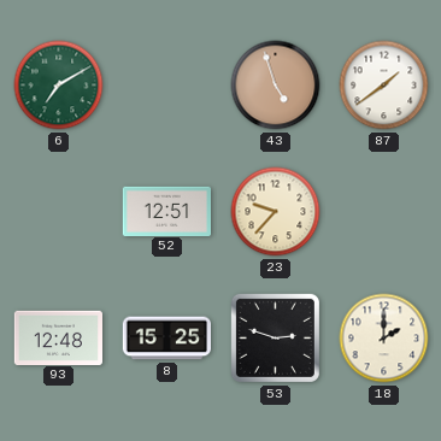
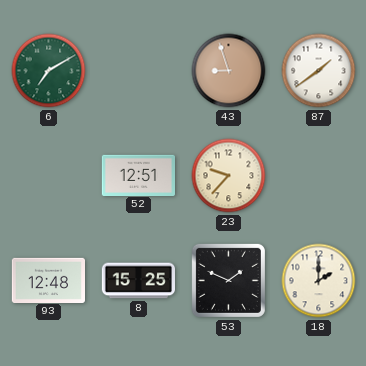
43: 4:57 -> 8:57 (229, 71)
53: 2:48 -> 1:49 (228, 280)
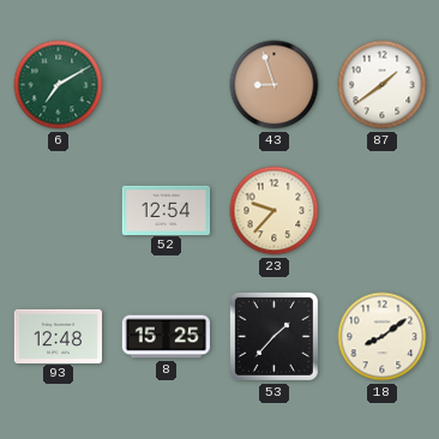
52: 12:51 -> 12:54 (166, 210)
53: 1:49 -> 1:37 (273, 336)
18: 2:00 -> 8:09 (383, 337)
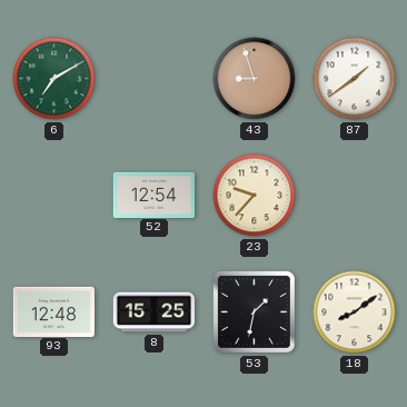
53: 1:37 -> 1:32 (254, 311)
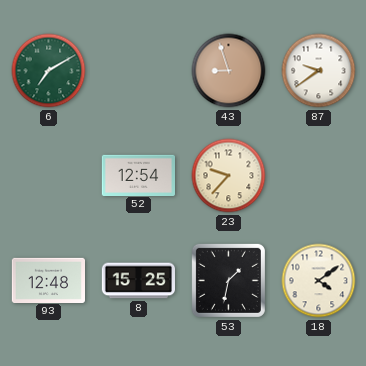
87: 1:39 -> 9:39 (319, 71)
18: 8:09 -> 4:09 (319, 281)
